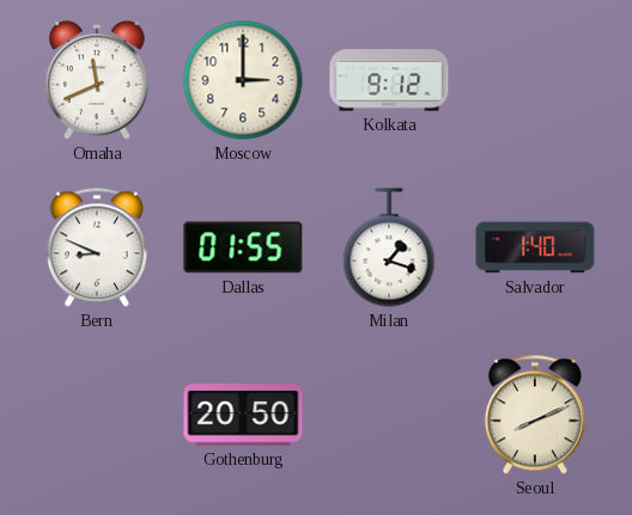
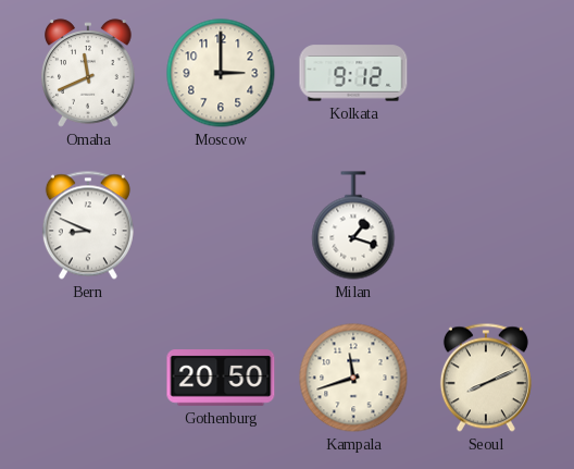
Dallas: 01:55 -> none (243, 247)
Salvador: 1:40 -> none (535, 247)
Kampala: none -> 11:42 (353, 378)
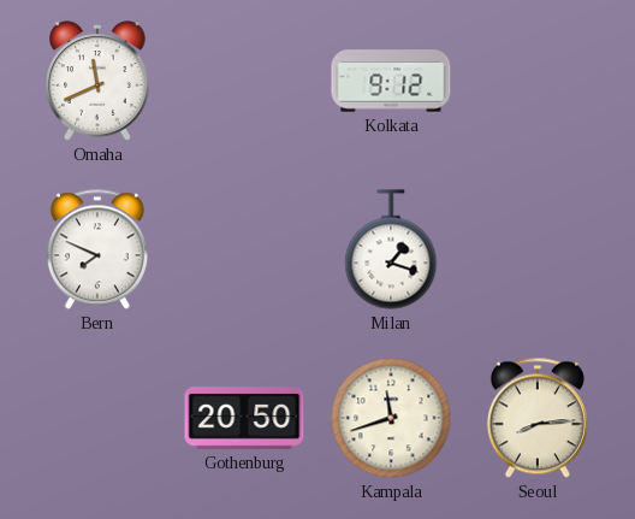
Moscow: 3:00 -> none (221, 73)
Bern: 8:49 -> 7:49 (97, 249)
Seoul: 8:11 -> 8:14 (538, 418)
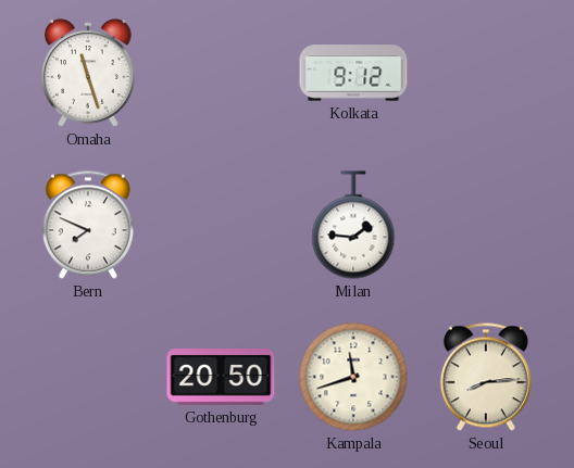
Omaha: 11:41 -> 11:27 (88, 73)
Milan: 1:18 -> 1:46 (353, 225)
